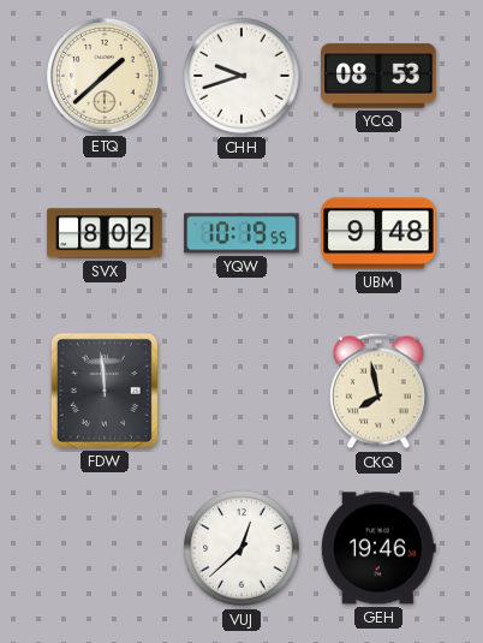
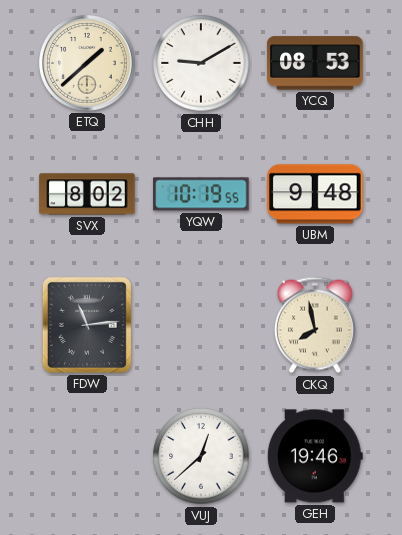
CHH: 9:42 -> 9:10 (201, 63)
FDW: 11:59 -> 11:14 (87, 325)
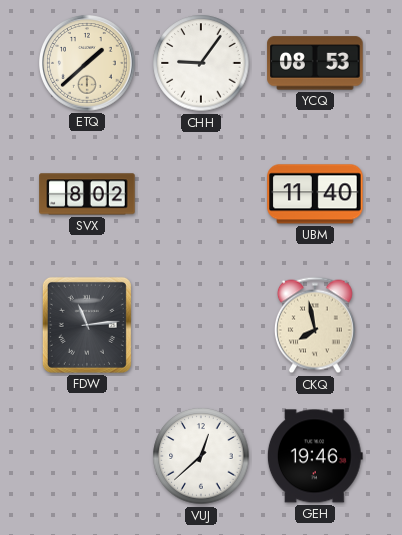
CHH: 9:10 -> 9:06 (201, 63)
YQW: 10:19 -> none (201, 194)
UBM: 9:48 -> 11:40 (315, 194)
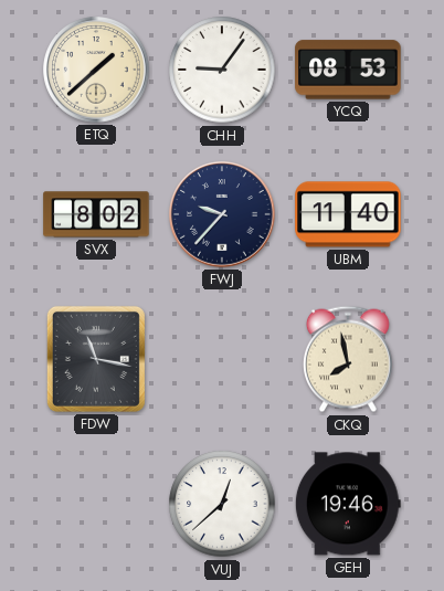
FWJ: none -> 9:37 (222, 214)
FDW: 11:14 -> 11:17 (96, 359)
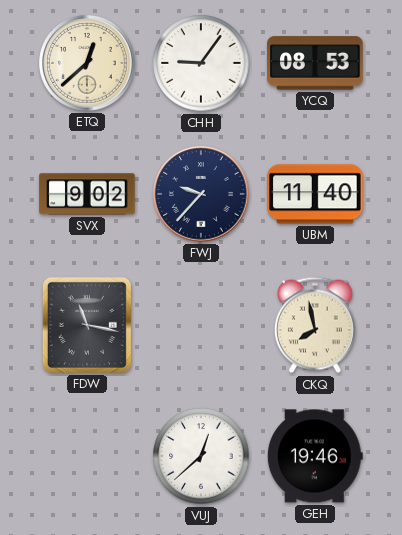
ETQ: 1:38 -> 12:38 (87, 63)
SVX: 8:02 -> 9:02 (87, 194)
